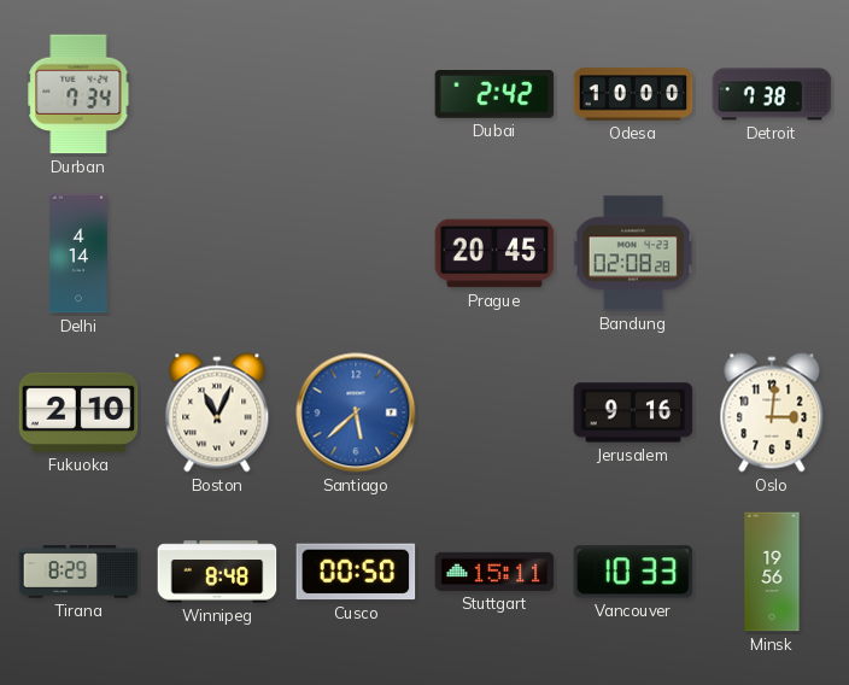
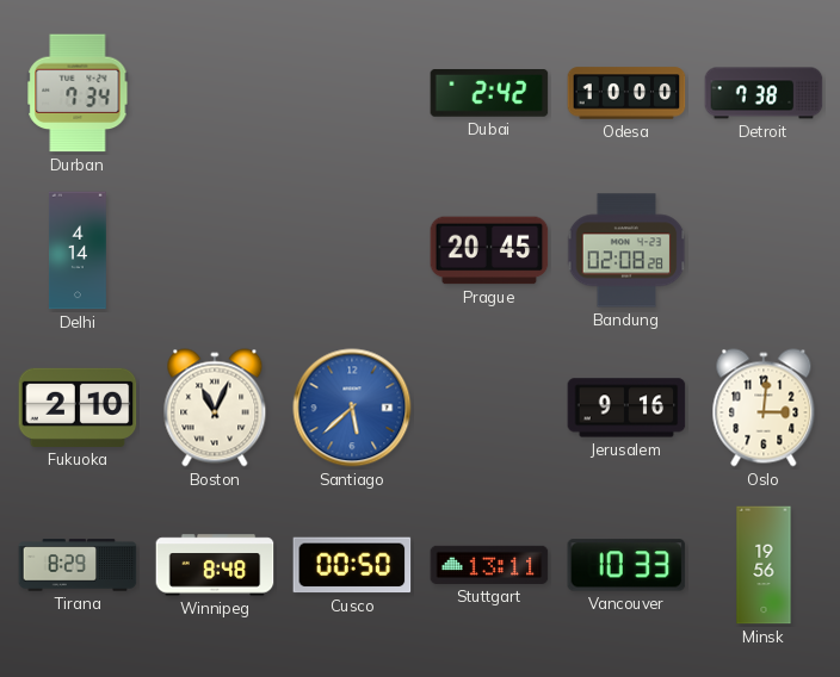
Stuttgart: 15:11 -> 13:11 (489, 565)
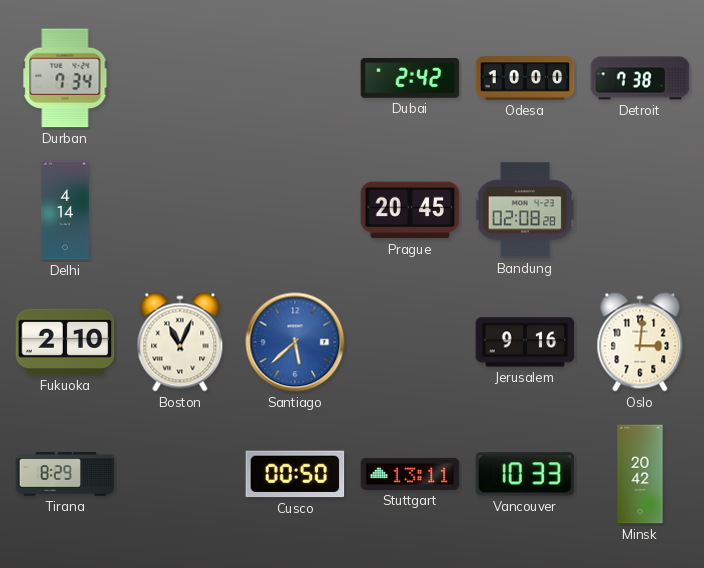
Winnipeg: 8:48 -> none (215, 565)
Minsk: 19:56 -> 20:42 (640, 474)
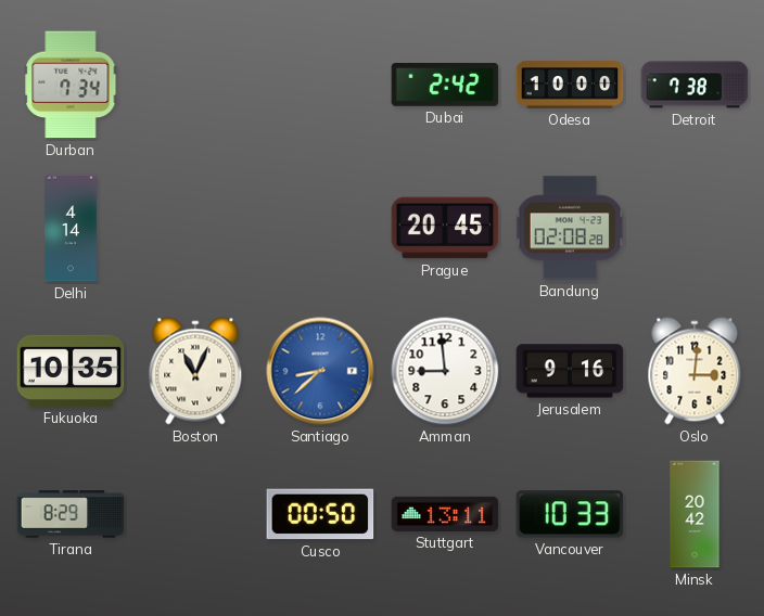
Fukuoka: 2:10 -> 10:35 (71, 371)
Santiago: 5:38 -> 8:38 (320, 371)
Amman: none -> 8:59 (445, 371)
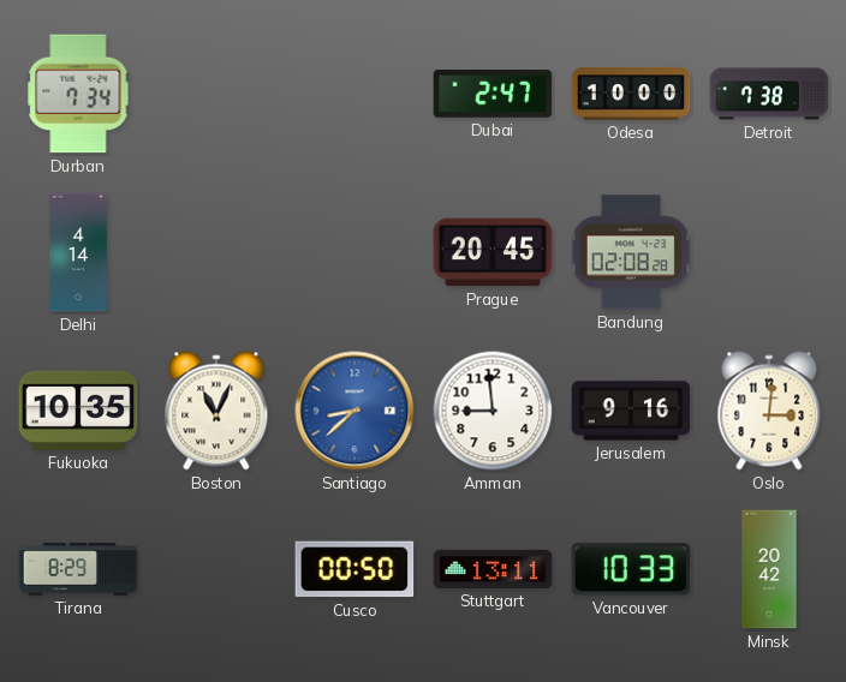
Dubai: 2:42 -> 2:47 (493, 94)
